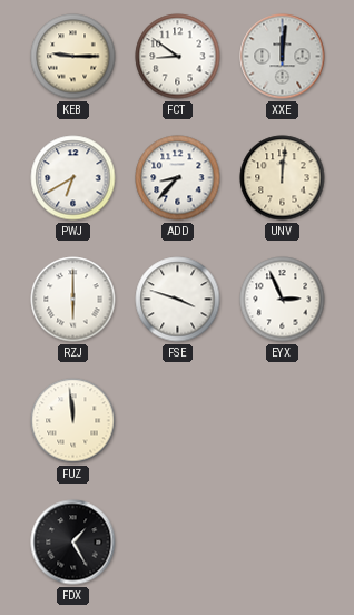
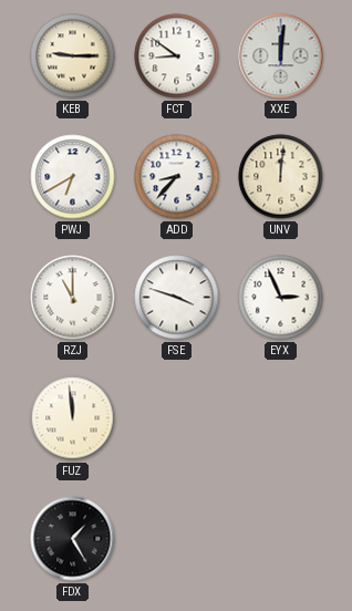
RZJ: 6:00 -> 11:00 (73, 298)
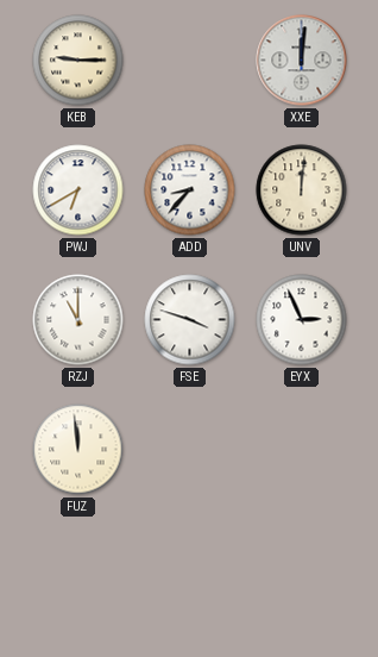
FCT: 8:51 -> none (177, 56)
FDX: 1:25 -> none (73, 539)
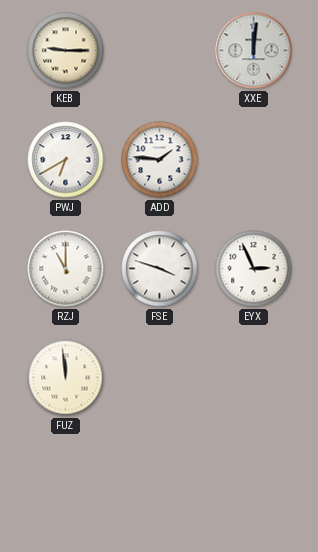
ADD: 8:37 -> 1:46 (160, 160)
UNV: 12:01 -> none (302, 190)
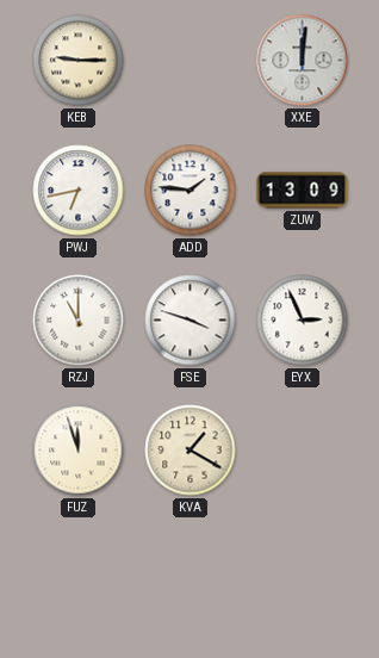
PWJ: 6:40 -> 6:43 (79, 191)
ZUW: none -> 13:09 (303, 191)
FUZ: 11:59 -> 11:57 (79, 451)
KVA: none -> 1:20 (191, 451)
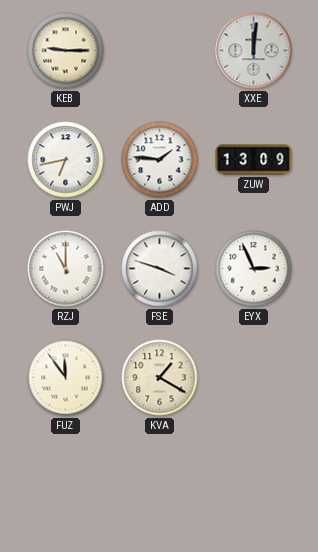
FUZ: 11:57 -> 11:54 (66, 378)
